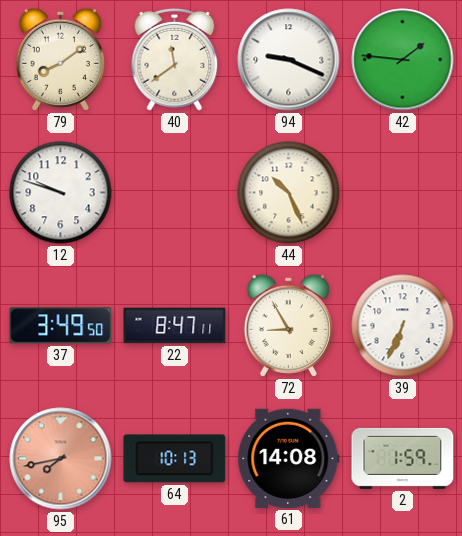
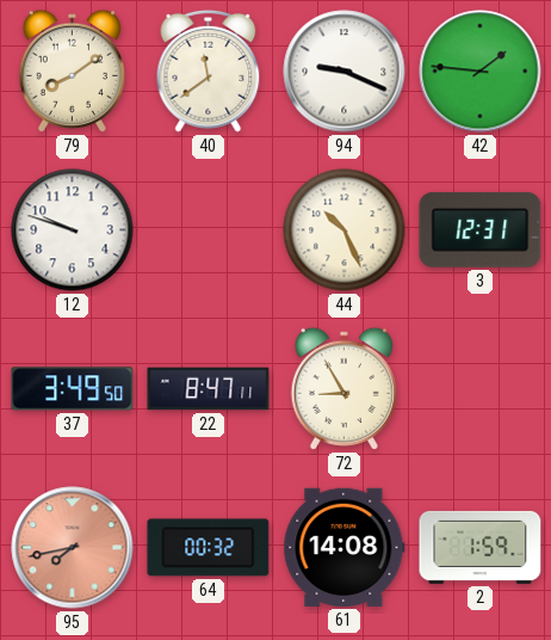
3: none -> 12:31 (481, 229)
39: 6:34 -> none (403, 326)
64: 10:13 -> 00:32 (209, 548)
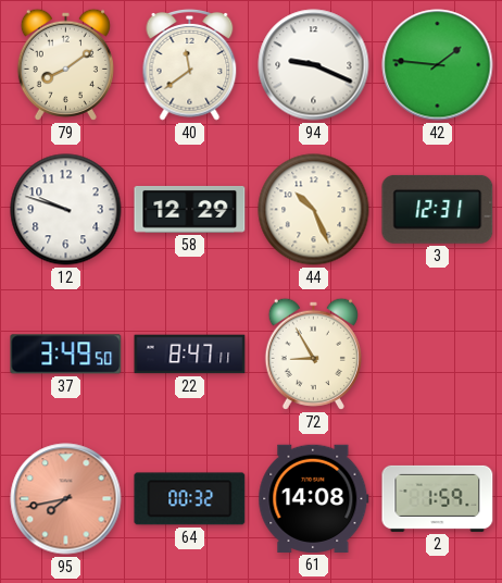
58: none -> 12:29 (190, 209)
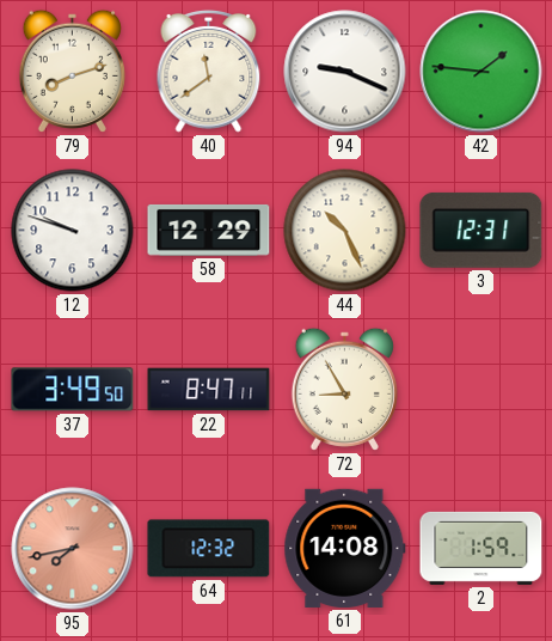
79: 8:09 -> 8:12 (72, 71)
64: 00:32 -> 12:32 (209, 549)
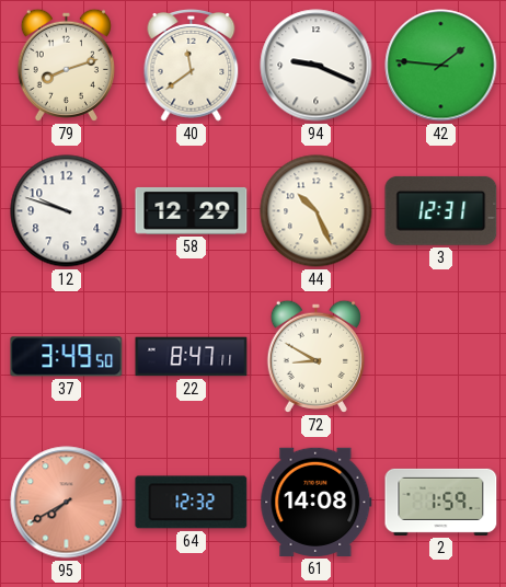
72: 8:55 -> 8:50 (315, 356)
95: 7:43 -> 7:40 (67, 503)
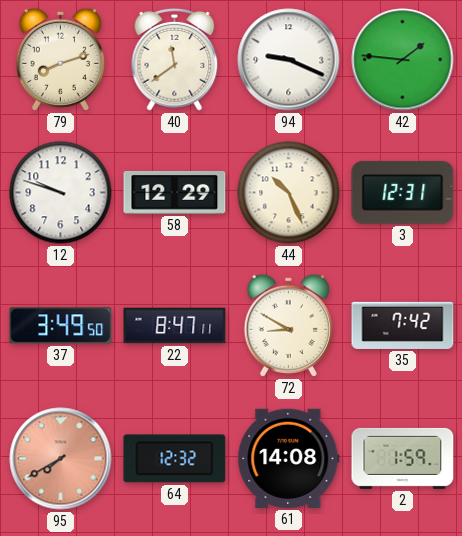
35: none -> 7:42 (403, 325)
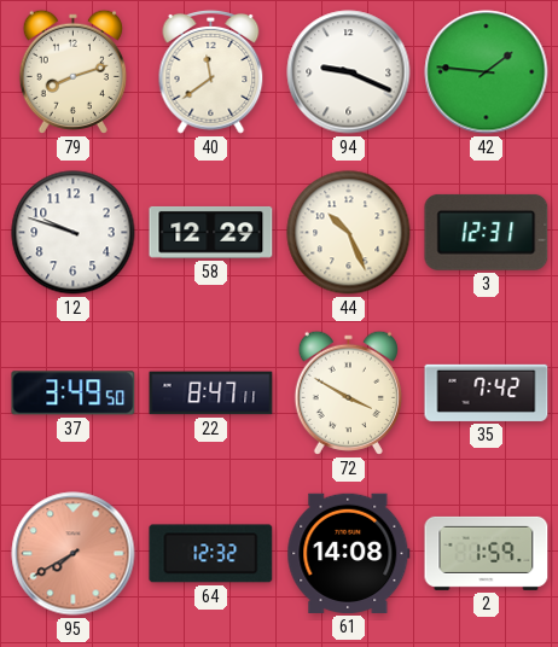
72: 8:50 -> 3:50 (348, 392)
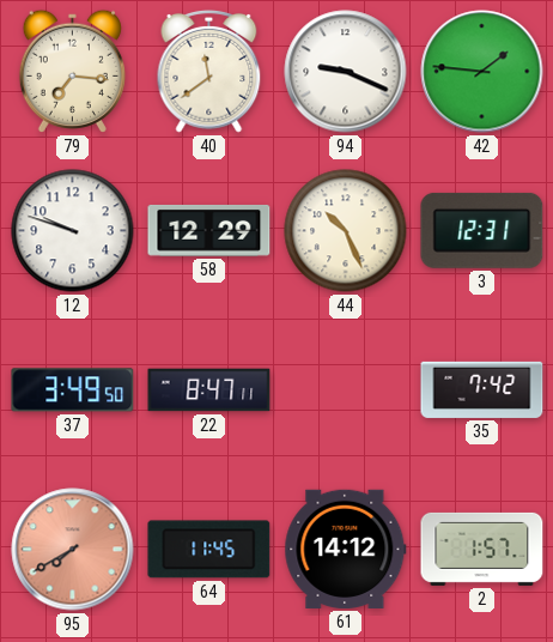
79: 8:12 -> 7:16 (72, 71)
72: 3:50 -> none (348, 392)
64: 12:32 -> 11:45 (209, 550)
61: 14:08 -> 14:12 (346, 549)
2: 1:59 -> 1:57 (482, 549)
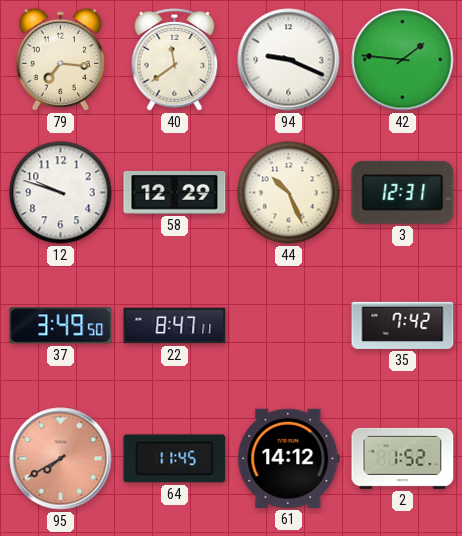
2: 1:57 -> 1:52 (403, 458)
